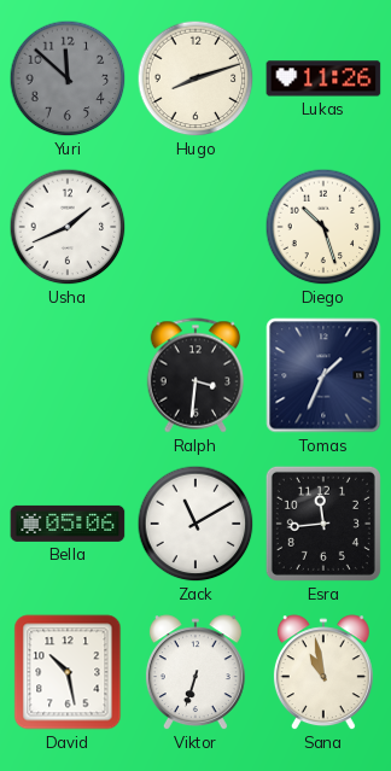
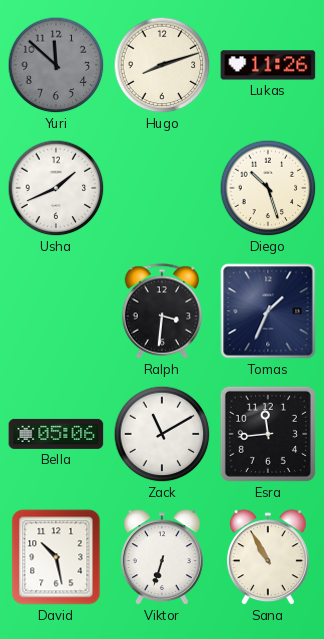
Sana: 10:58 -> 10:55 (268, 558)
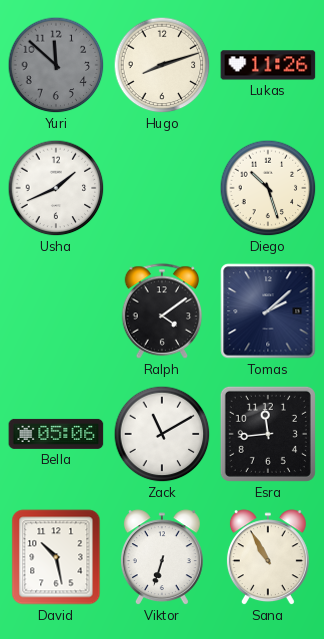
Ralph: 3:31 -> 4:09 (162, 311)
Tomas: 1:34 -> 2:08 (268, 311)
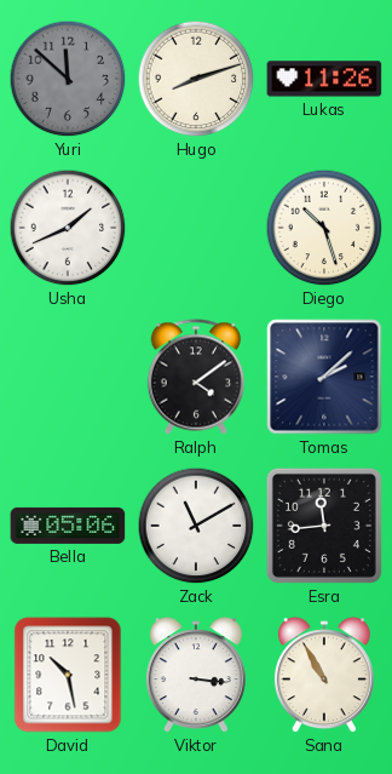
Viktor: 6:33 -> 3:16 (196, 676)
